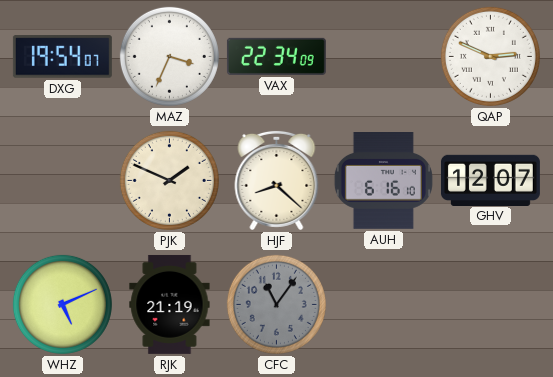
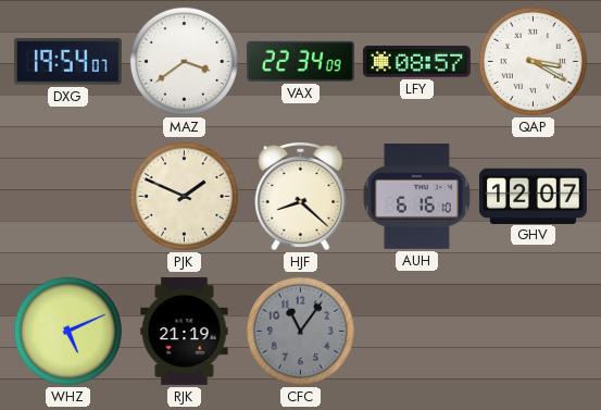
MAZ: 3:34 -> 3:39 (184, 61)
LFY: none -> 08:57 (416, 62)
QAP: 2:49 -> 3:20 (533, 61)
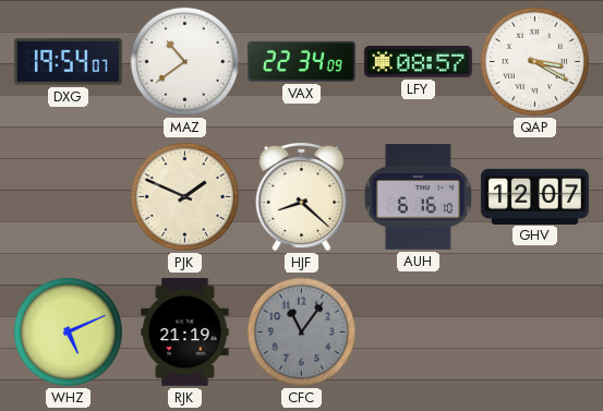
MAZ: 3:39 -> 10:39 (184, 61)
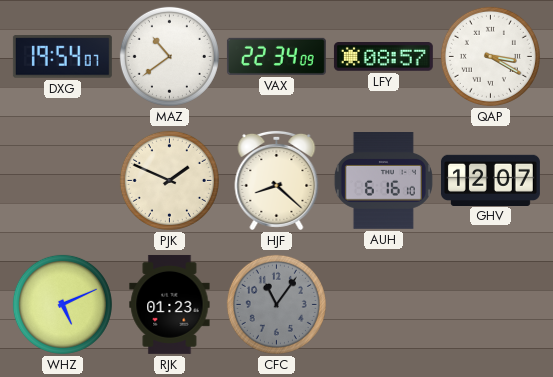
RJK: 21:19 -> 01:23 (170, 304)
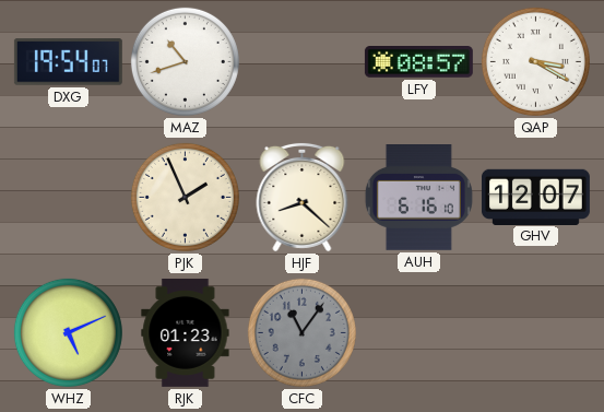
MAZ: 10:39 -> 10:42 (185, 61)
VAX: 22:34 -> none (276, 56)
PJK: 1:49 -> 1:56 (185, 197)
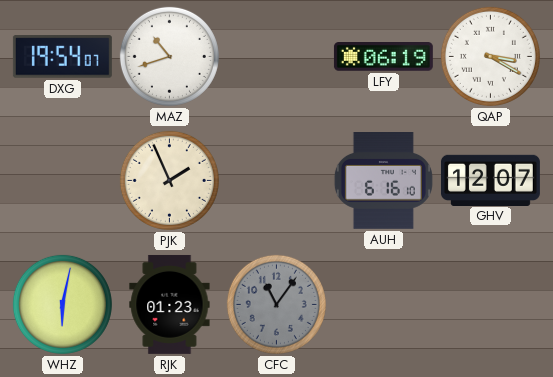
LFY: 08:57 -> 06:19 (383, 57)
HJF: 8:22 -> none (303, 197)
WHZ: 5:11 -> 6:02 (62, 304)
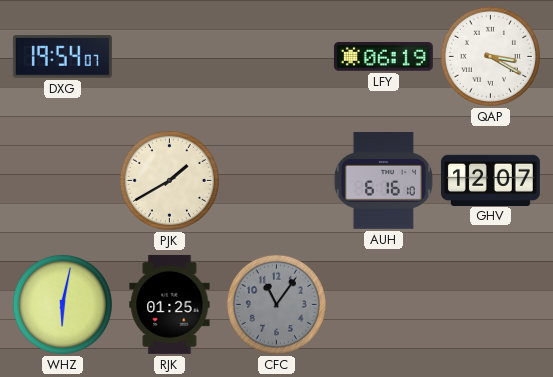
MAZ: 10:42 -> none (169, 56)
PJK: 1:56 -> 1:40 (169, 180)
RJK: 01:23 -> 01:25 (170, 304)
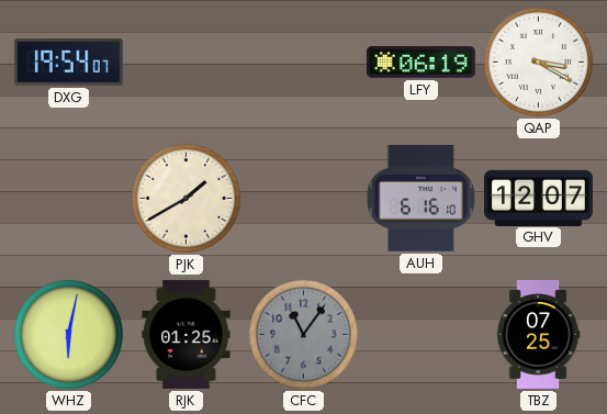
TBZ: none -> 07:25 (538, 334)
